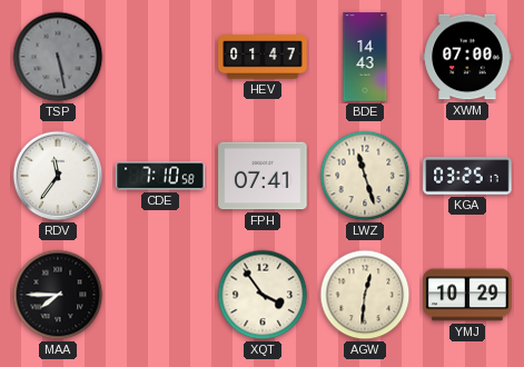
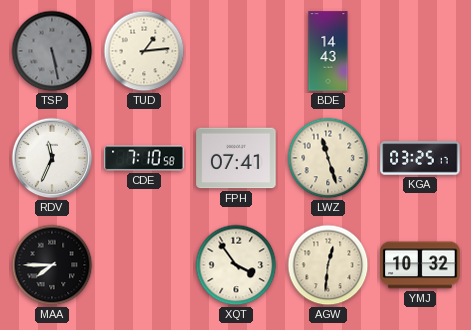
TUD: none -> 1:14 (144, 51)
HEV: 01:47 -> none (263, 57)
XWM: 07:00 -> none (467, 57)
RDV: 11:36 -> 11:34 (52, 158)
YMJ: 10:29 -> 10:32 (420, 265)
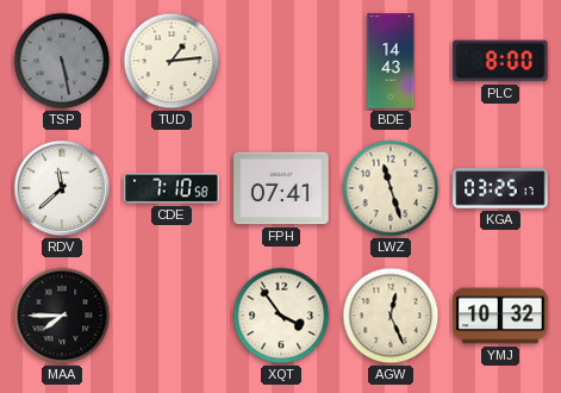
PLC: none -> 8:00 (500, 61)
RDV: 11:34 -> 11:38 (62, 188)
AGW: 12:31 -> 12:26 (391, 316)
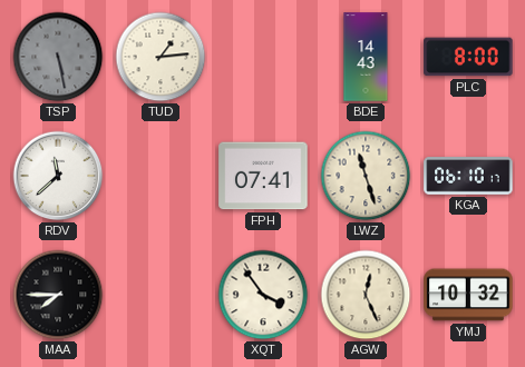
CDE: 7:10 -> none (172, 188)
KGA: 03:25 -> 06:10 (468, 176)
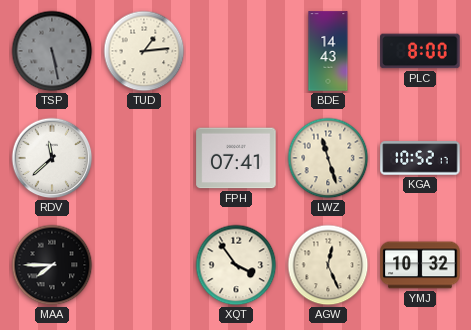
KGA: 06:10 -> 10:52 (420, 158)
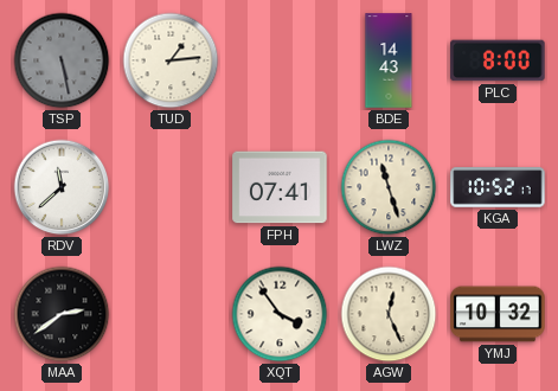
MAA: 7:45 -> 2:39 (62, 314)
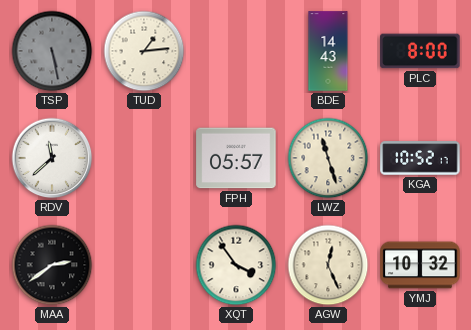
FPH: 07:41 -> 05:57 (236, 158)
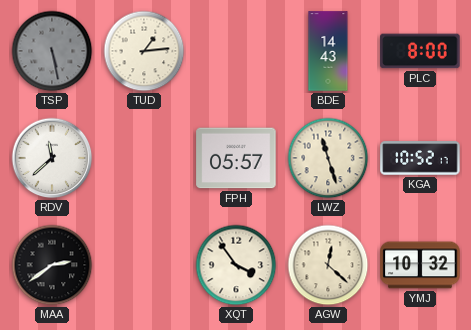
AGW: 12:26 -> 12:22 (328, 265)
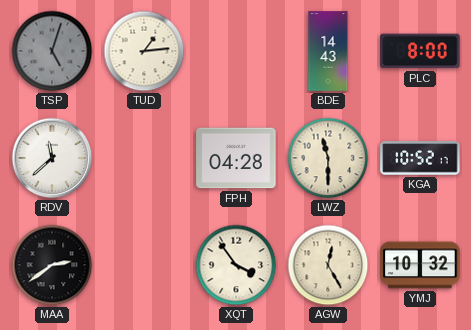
TSP: 5:28 -> 5:03 (52, 51)
FPH: 05:57 -> 04:28 (236, 158)
LWZ: 11:27 -> 11:30 (328, 158)
AGW: 12:22 -> 12:25 (328, 265)
